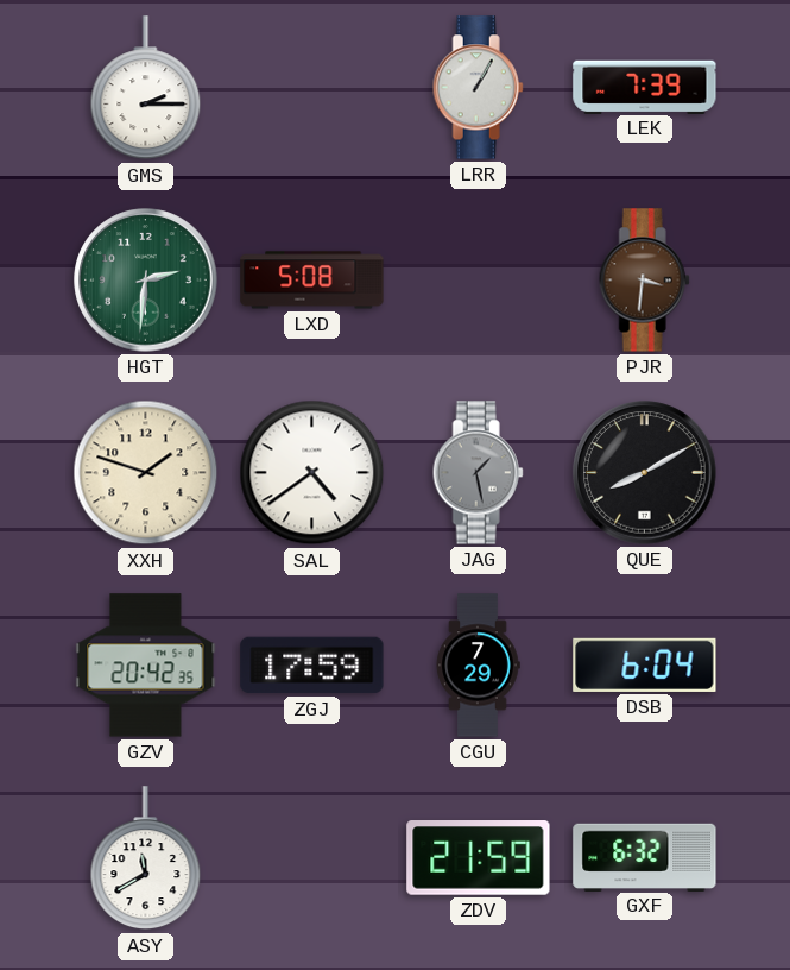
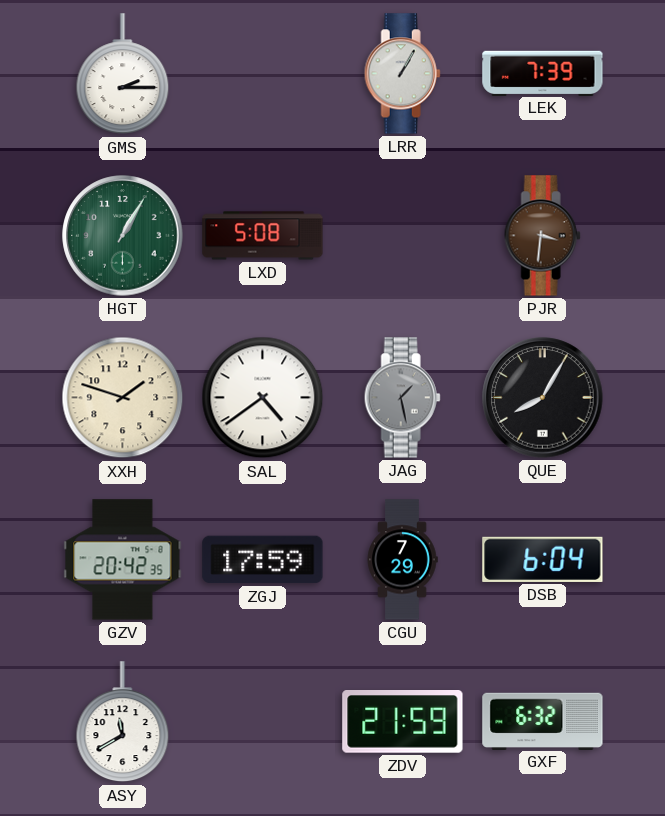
HGT: 2:31 -> 1:05 (123, 236)
QUE: 8:10 -> 8:05 (543, 398)
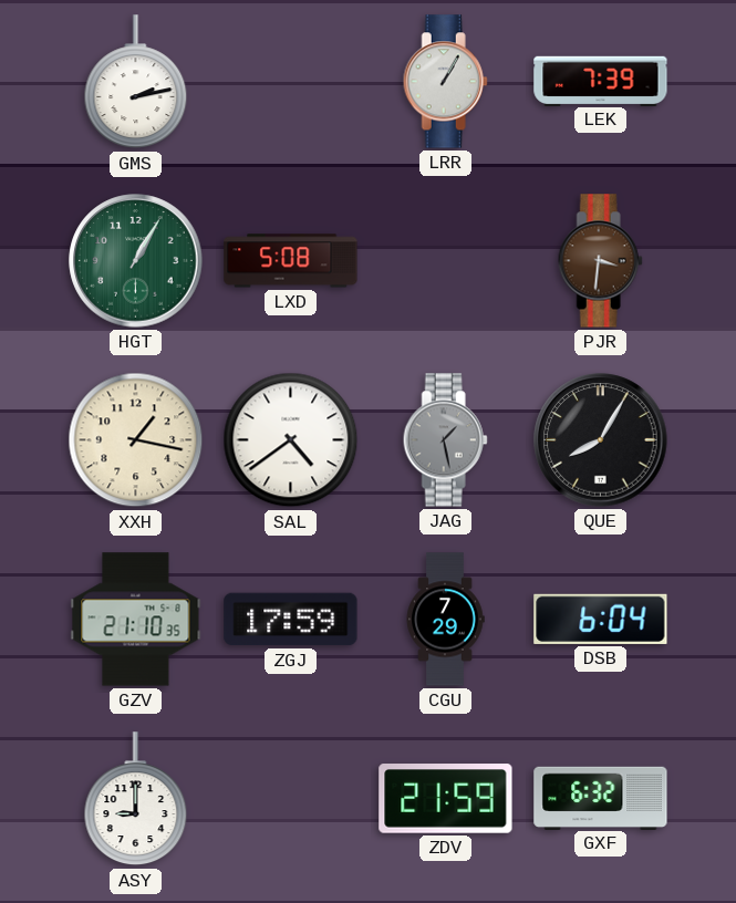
GMS: 2:15 -> 2:13 (136, 82)
XXH: 1:48 -> 1:17 (136, 440)
GZV: 20:42 -> 21:10 (136, 620)
ASY: 11:40 -> 9:00 (136, 799)
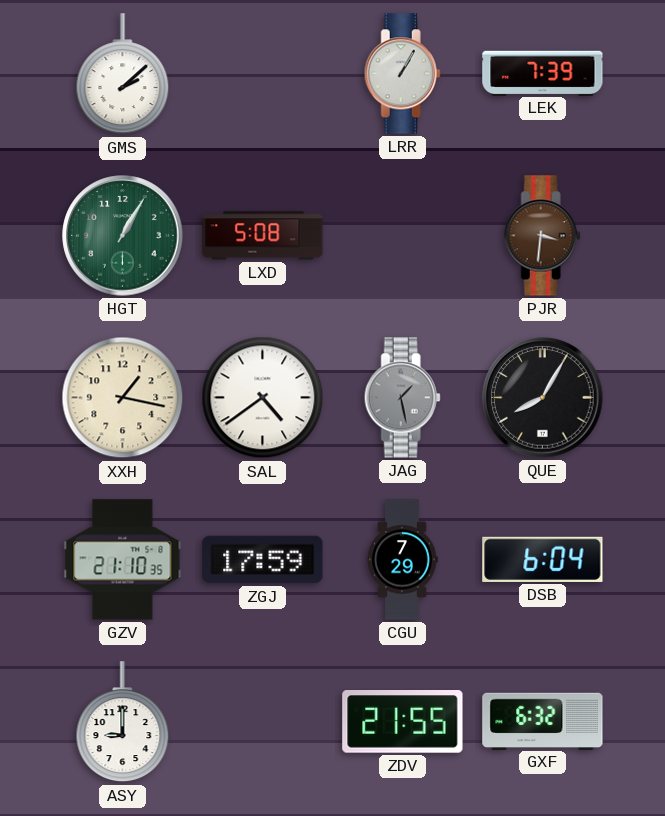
GMS: 2:13 -> 2:08 (123, 74)
ZDV: 21:59 -> 21:55 (403, 722)
